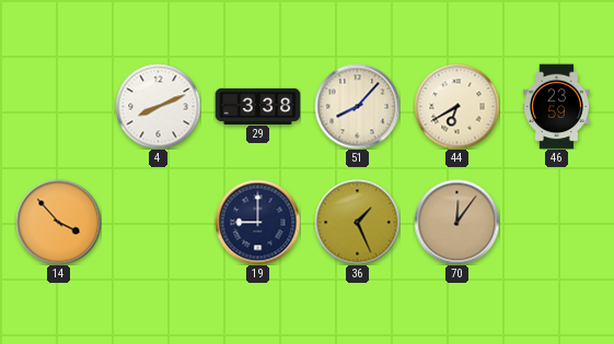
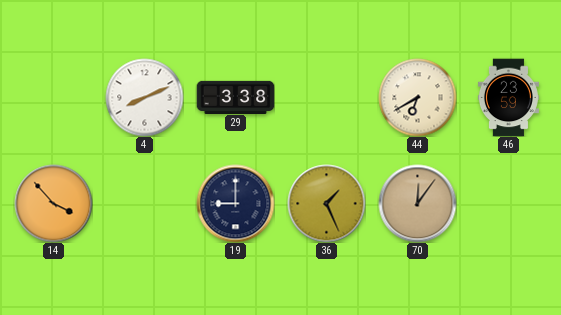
51: 8:07 -> none (357, 106)
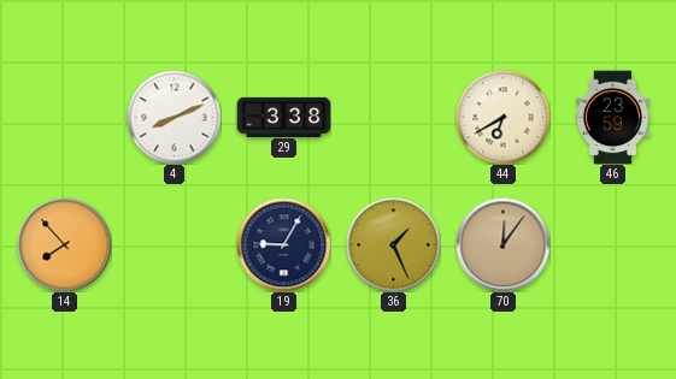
14: 3:53 -> 7:53 (64, 244)
19: 9:00 -> 9:05 (283, 244)
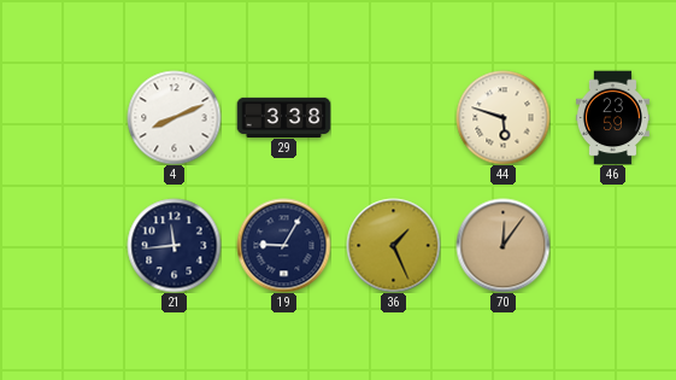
44: 6:40 -> 5:48 (502, 117)
14: 7:53 -> none (64, 244)
21: none -> 11:44 (174, 245)
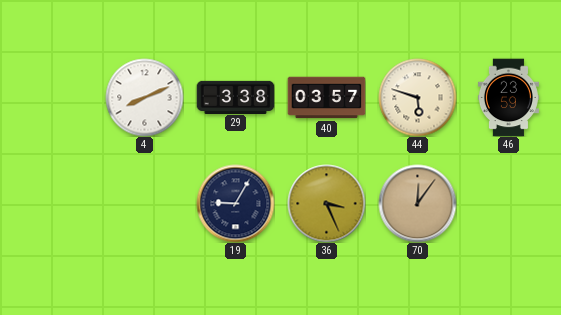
40: none -> 03:57 (326, 98)
21: 11:44 -> none (174, 245)
36: 1:26 -> 3:26 (326, 203)
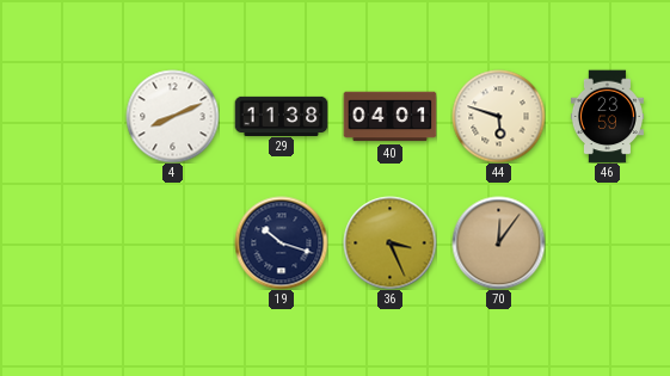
29: 3:38 -> 11:38 (281, 116)
40: 03:57 -> 04:01 (389, 117)
19: 9:05 -> 10:18 (281, 242)
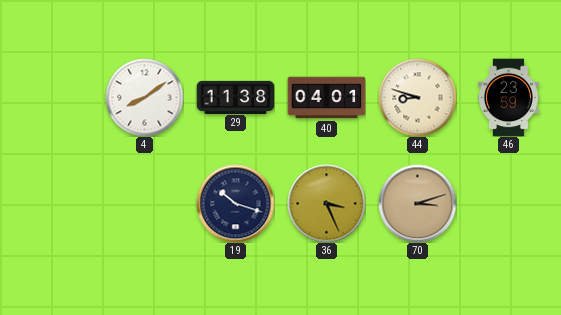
4: 8:11 -> 8:09 (144, 97)
44: 5:48 -> 8:48 (417, 97)
70: 12:06 -> 3:12 (417, 203)
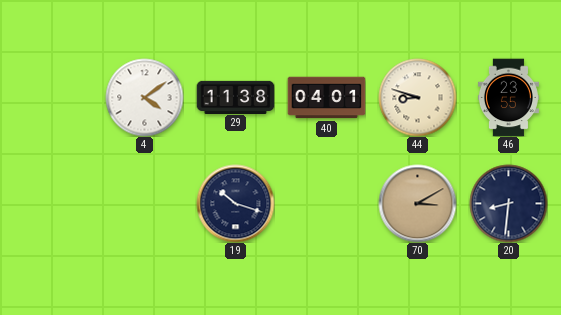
4: 8:09 -> 4:09 (144, 97)
46: 23:59 -> 23:55 (508, 97)
36: 3:26 -> none (326, 203)
70: 3:12 -> 3:10 (417, 203)
20: none -> 8:31 (508, 203)
